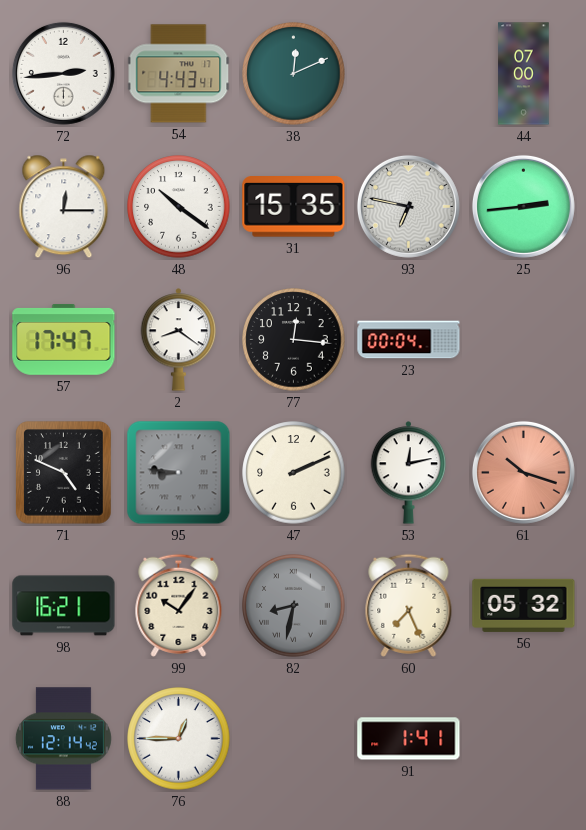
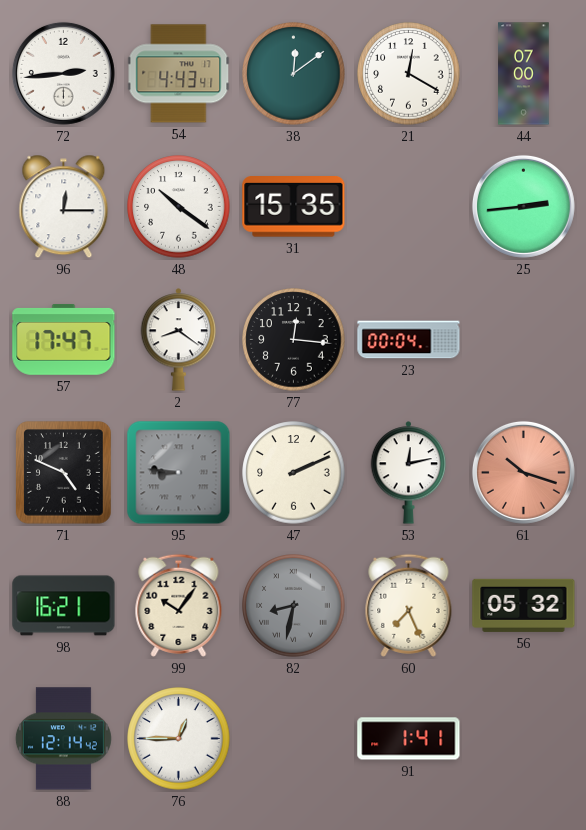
38: 12:11 -> 12:09 (294, 74)
21: none -> 12:20 (409, 74)
93: 6:47 -> none (408, 206)
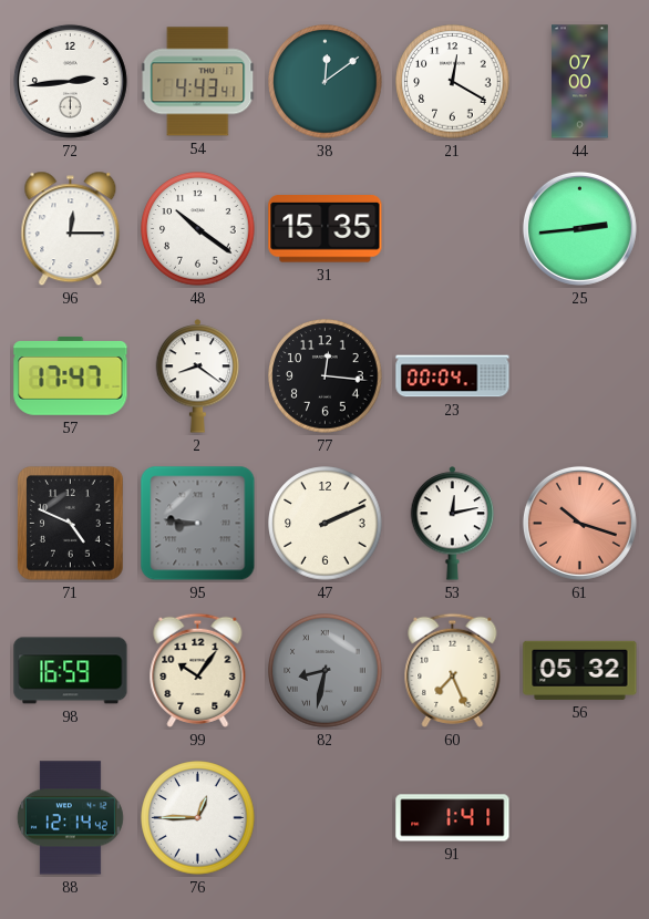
98: 16:21 -> 16:59 (71, 671)
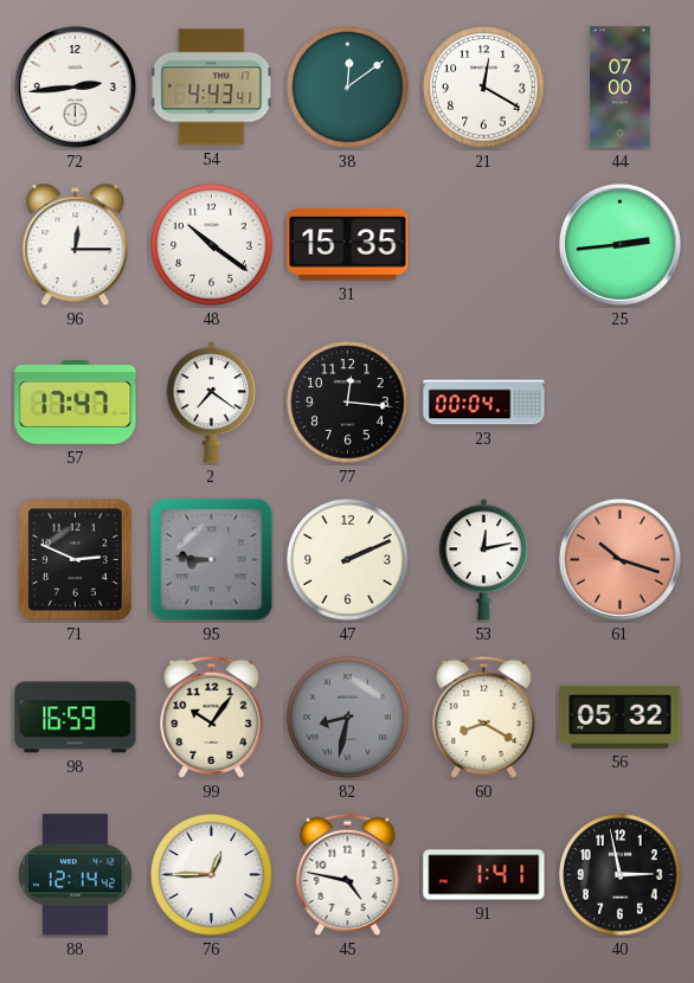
2: 8:21 -> 7:21 (212, 403)
71: 4:49 -> 2:49 (76, 560)
60: 7:26 -> 8:20 (484, 717)
45: none -> 4:47 (348, 874)
40: none -> 2:58 (621, 875)
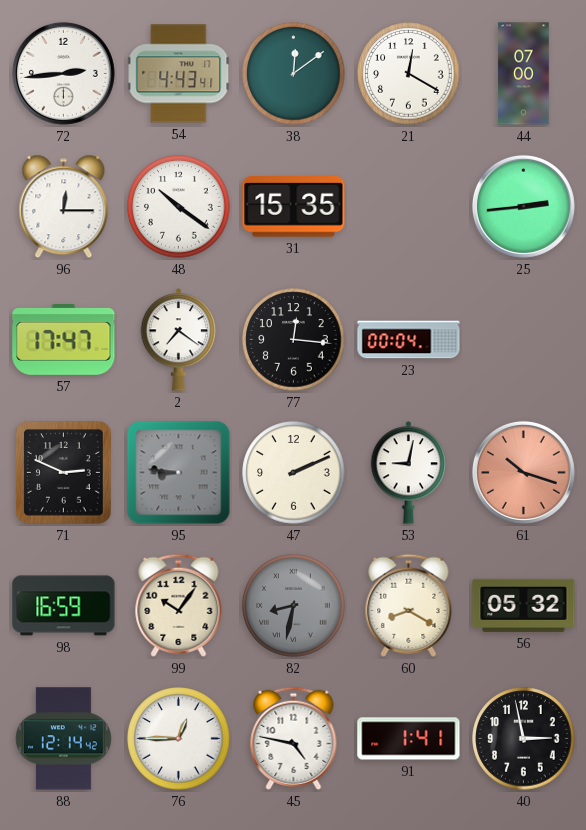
53: 12:13 -> 9:02 (409, 473)
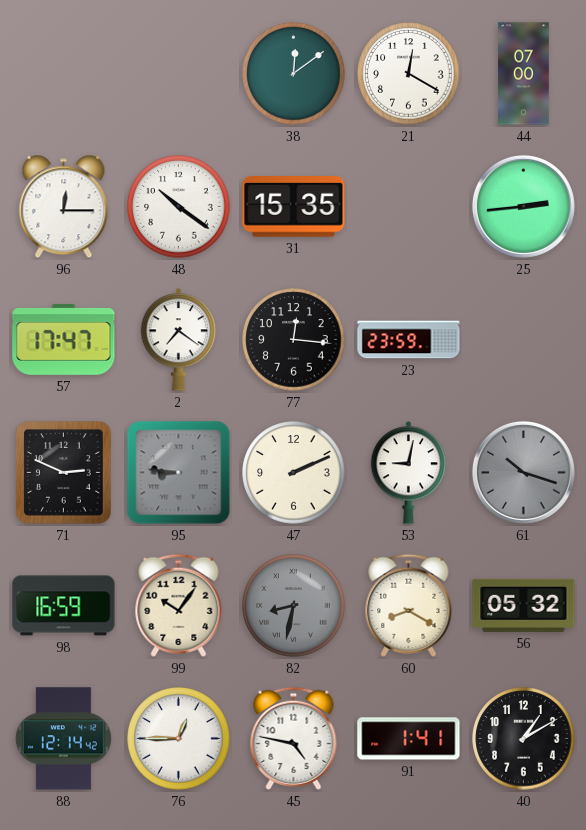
72: 2:44 -> none (63, 73)
54: 4:43 -> none (179, 74)
23: 00:04 -> 23:59 (409, 340)
61 dial: salmon -> grey (523, 472)
40: 2:58 -> 1:10 (524, 739)
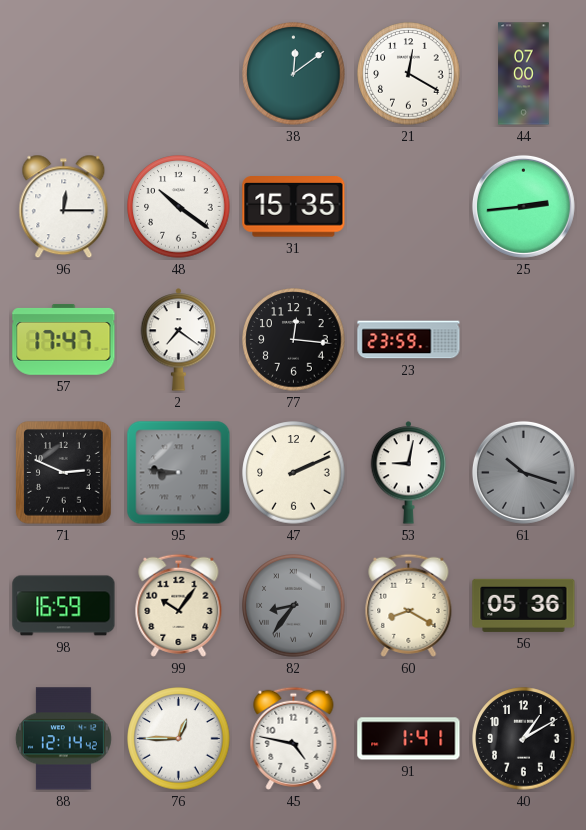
82: 8:32 -> 8:36 (294, 606)
56: 05:32 -> 05:36 (524, 605)
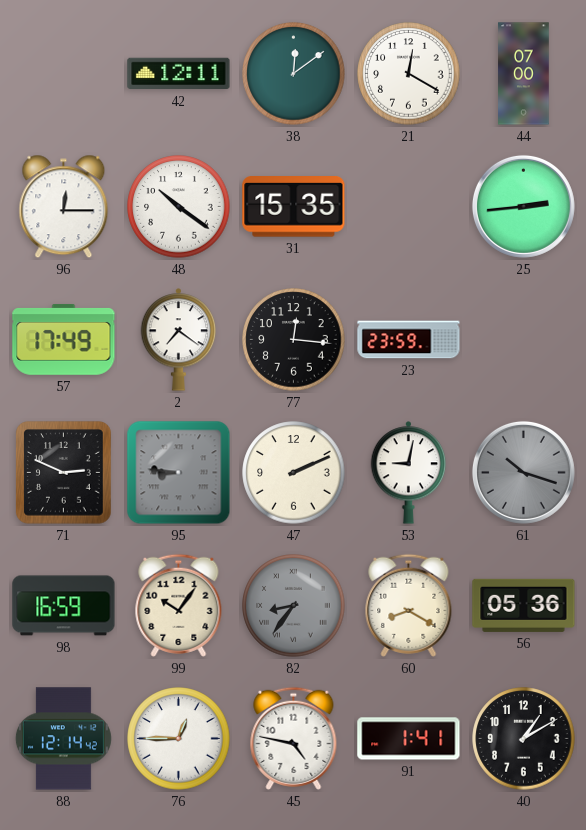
42: none -> 12:11 (179, 74)
57: 17:47 -> 17:49 (64, 340)
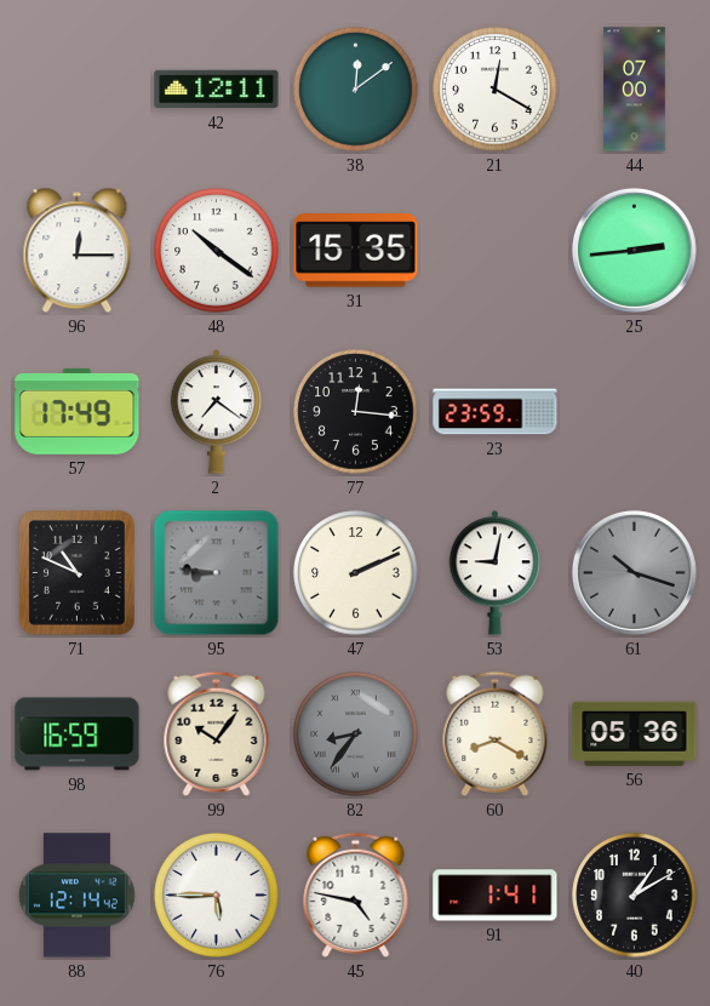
71: 2:49 -> 10:49 (78, 573)
76: 12:45 -> 5:45 (217, 896)
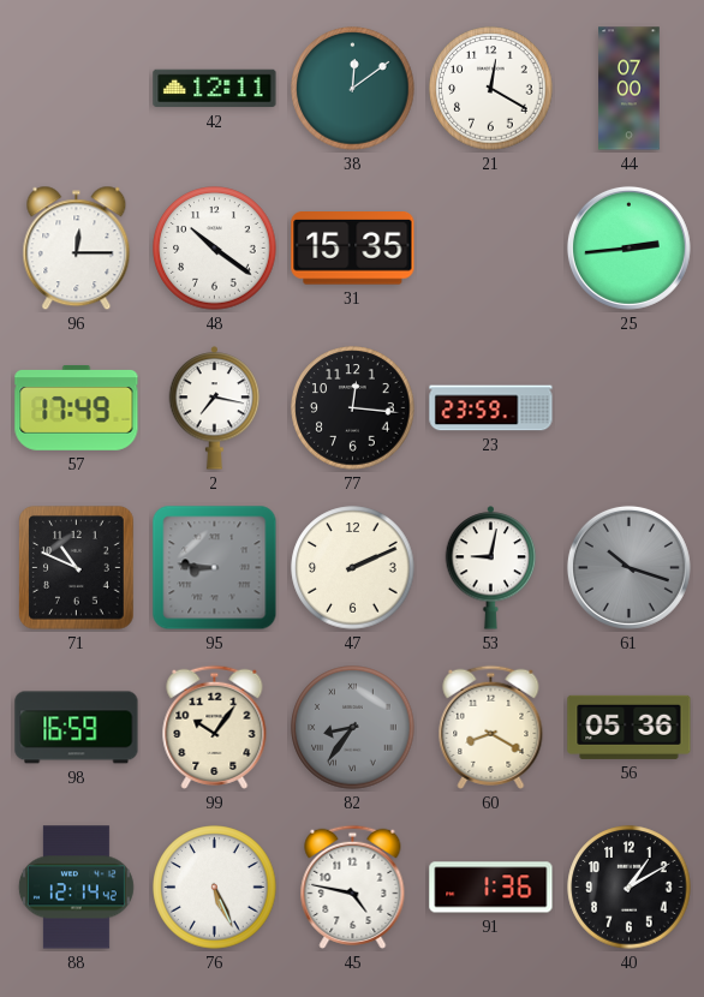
2: 7:21 -> 7:17 (215, 408)
76: 5:45 -> 5:26 (215, 888)
91: 1:41 -> 1:36 (491, 888)
